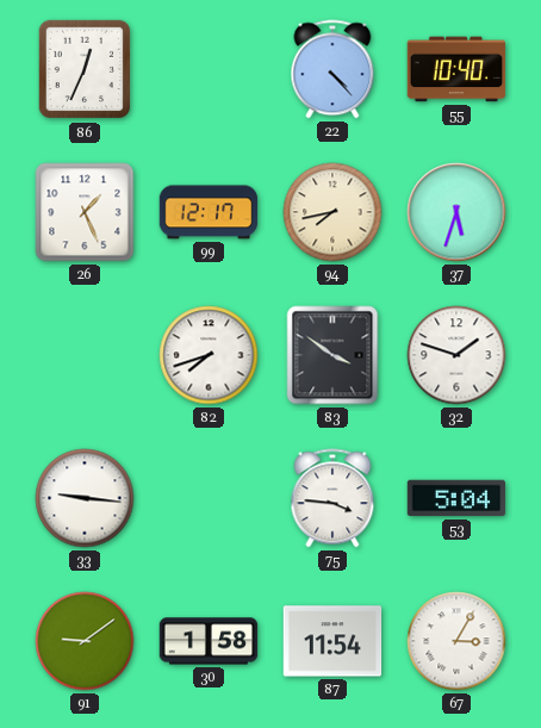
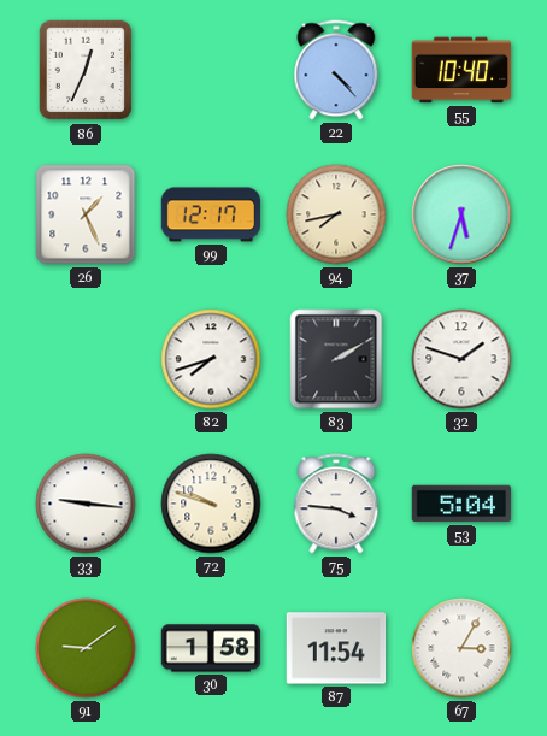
83: 3:51 -> 2:10 (336, 359)
72: none -> 9:48 (211, 504)
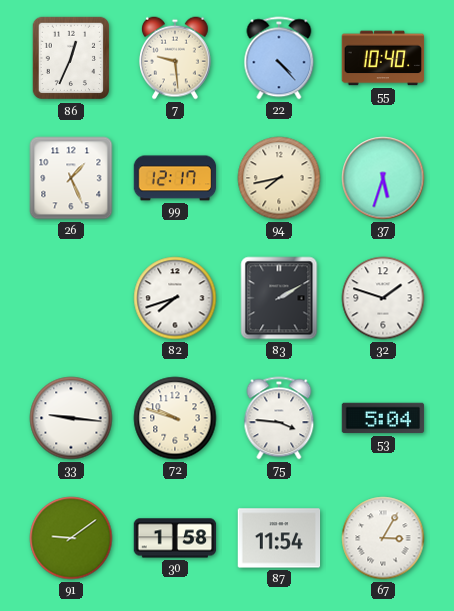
7: none -> 9:29 (176, 58)
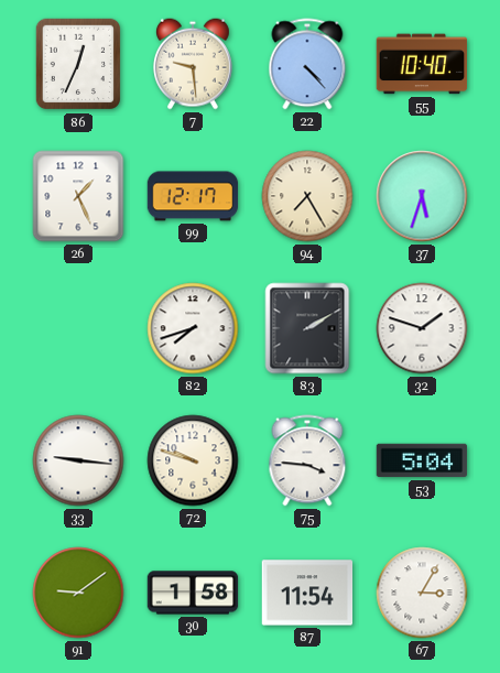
94: 7:43 -> 7:25 (307, 196)
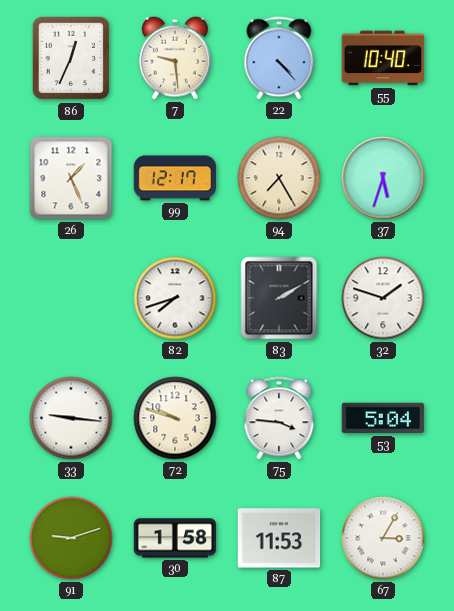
91: 9:09 -> 9:12 (71, 538)
87: 11:54 -> 11:53 (279, 538)
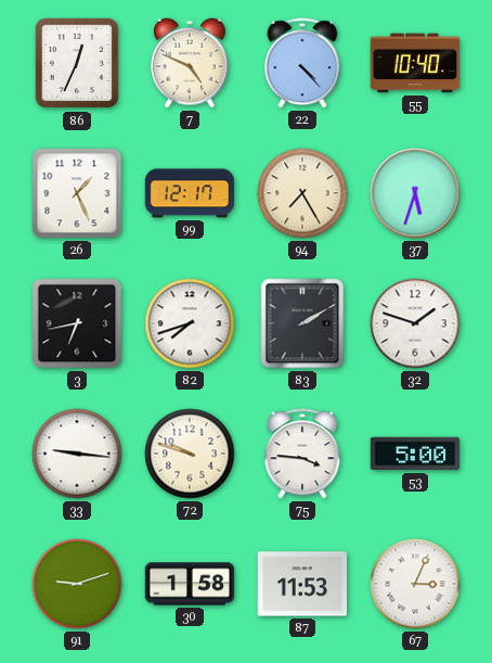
7: 9:29 -> 4:49 (191, 63)
3: none -> 6:43 (77, 323)
53: 5:04 -> 5:00 (415, 454)
67: 3:05 -> 3:04 (415, 584)
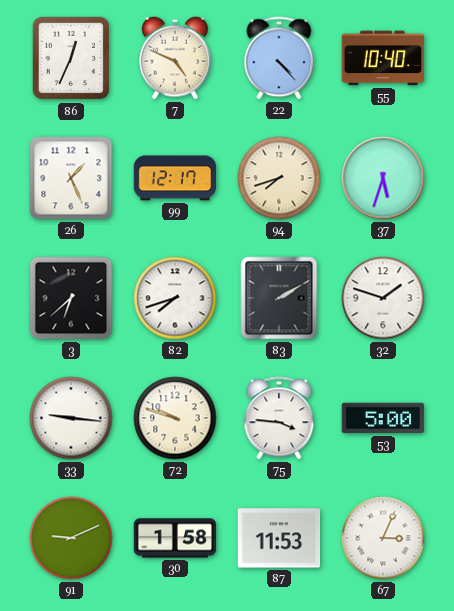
94: 7:25 -> 7:42 (279, 178)
3: 6:43 -> 6:38 (71, 298)
91: 9:12 -> 9:11 (71, 538)
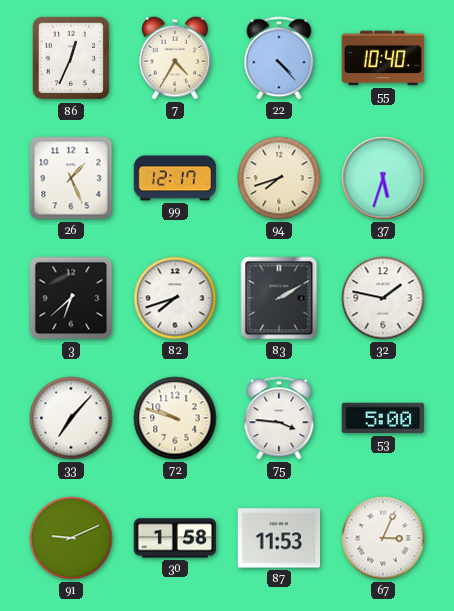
7: 4:49 -> 4:35 (176, 58)
32: 1:48 -> 1:47 (383, 298)
33: 9:16 -> 7:07 (71, 418)
